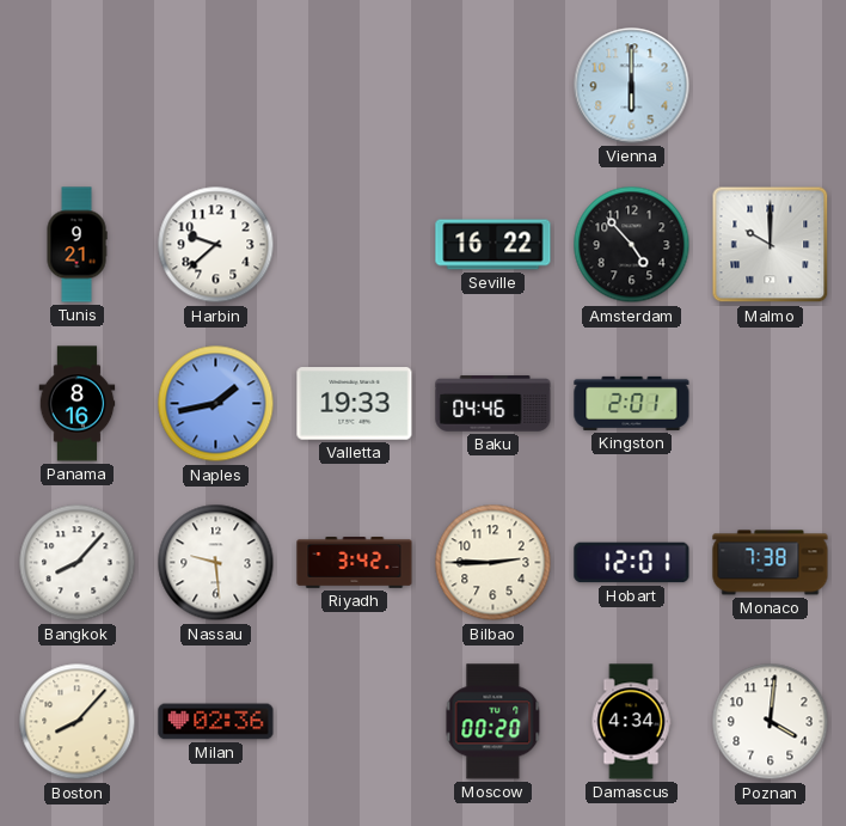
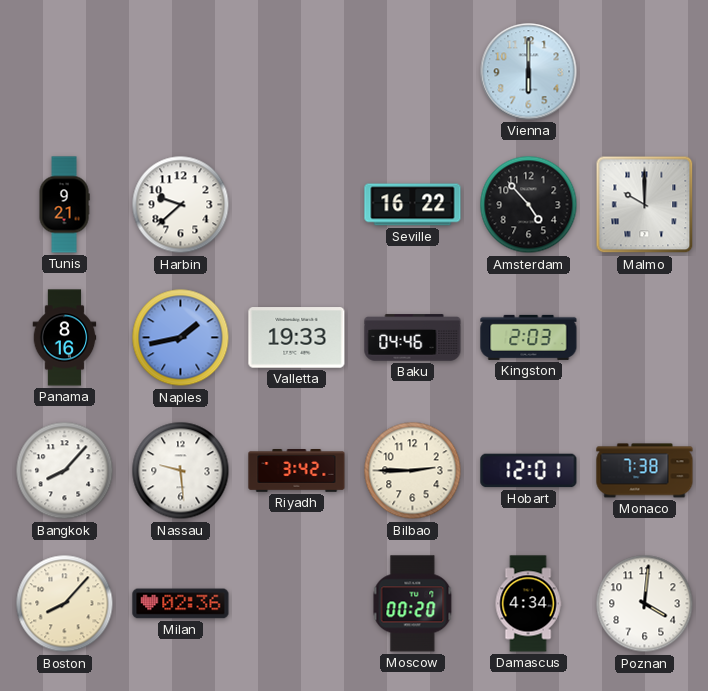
Kingston: 2:01 -> 2:03 (529, 337)
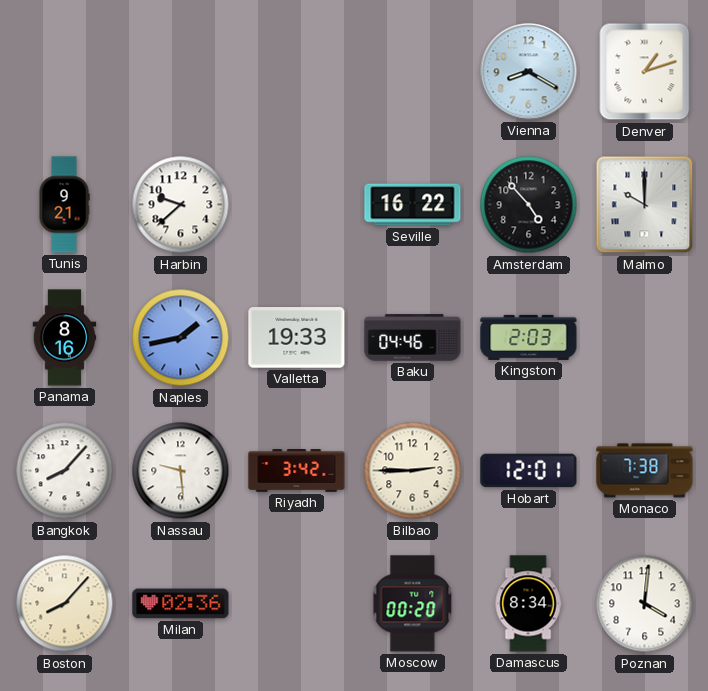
Vienna: 6:00 -> 8:20 (529, 72)
Denver: none -> 1:12 (645, 72)
Damascus: 4:34 -> 8:34 (528, 604)
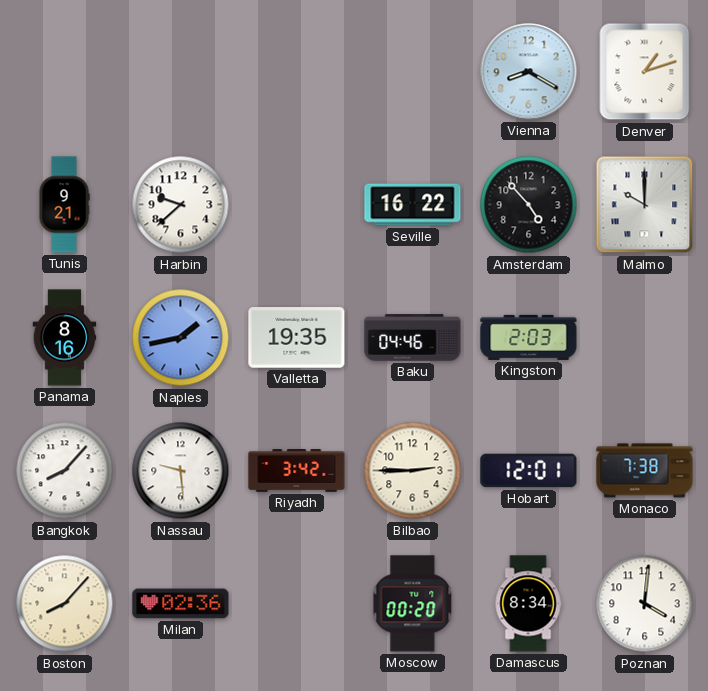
Valletta: 19:33 -> 19:35 (297, 338)
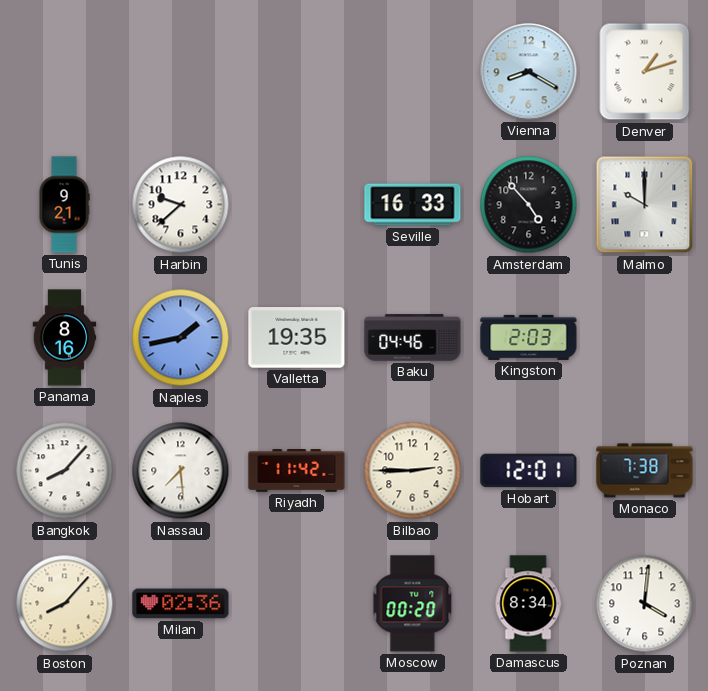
Seville: 16:22 -> 16:33 (413, 205)
Nassau: 9:29 -> 7:29 (181, 471)
Riyadh: 3:42 -> 11:42 (297, 471)
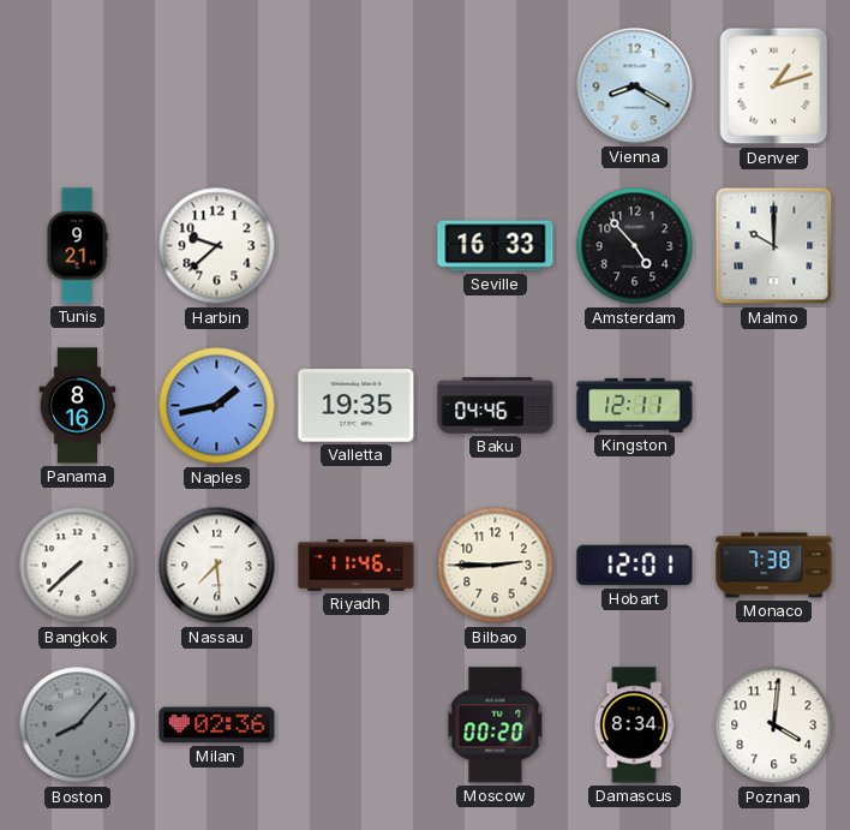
Kingston: 2:03 -> 12:11 (635, 405)
Bangkok: 8:07 -> 7:38 (78, 566)
Riyadh: 11:42 -> 11:46 (357, 566)
Boston dial: cream -> grey (78, 725)
